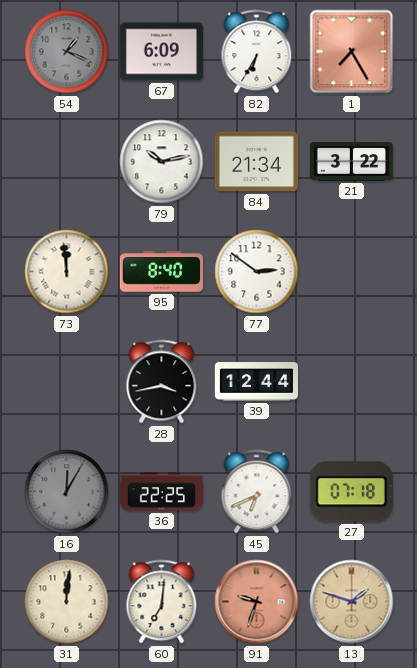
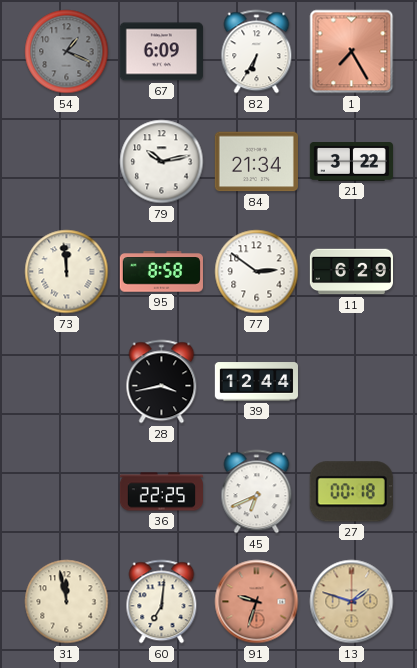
95: 8:40 -> 8:58 (161, 272)
11: none -> 6:29 (351, 272)
16: 12:05 -> none (67, 492)
27: 07:18 -> 00:18 (351, 492)
31: 12:01 -> 11:58 (67, 602)
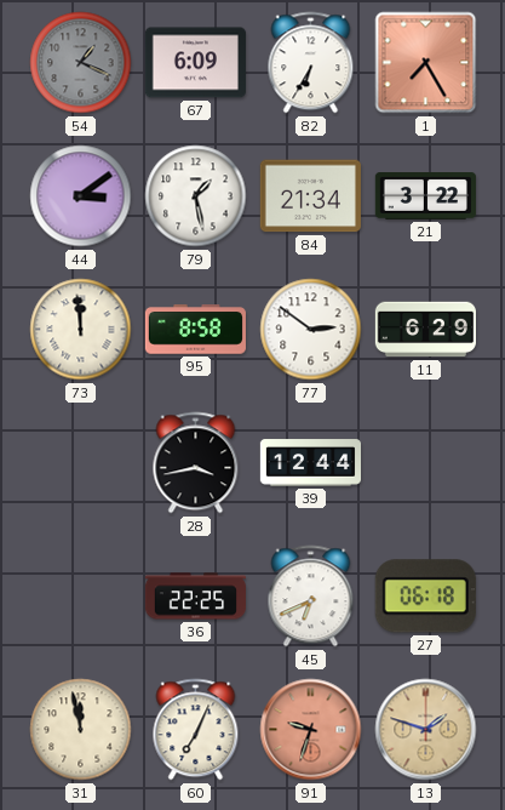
44: none -> 3:09 (81, 196)
79: 10:13 -> 1:28 (196, 196)
27: 00:18 -> 06:18 (425, 597)
60: 7:01 -> 7:04 (196, 730)
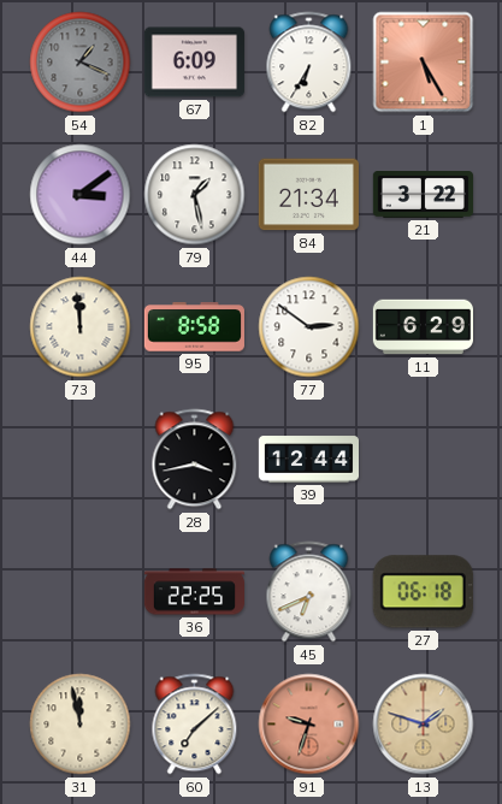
1: 7:25 -> 5:25 (424, 63)
60: 7:04 -> 7:08 (195, 725)
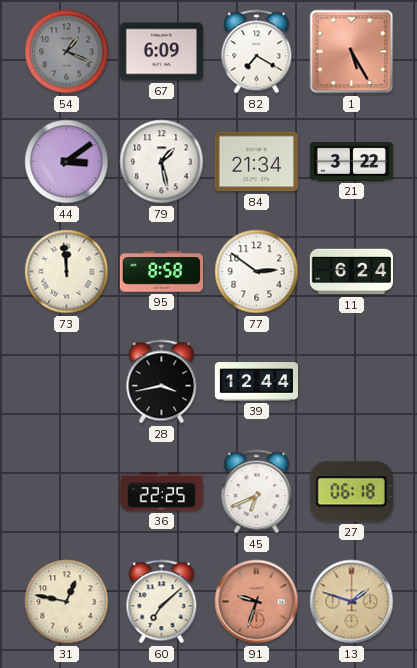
82: 6:35 -> 7:20 (257, 52)
11: 6:29 -> 6:24 (351, 272)
31: 11:58 -> 12:47 (67, 602)
